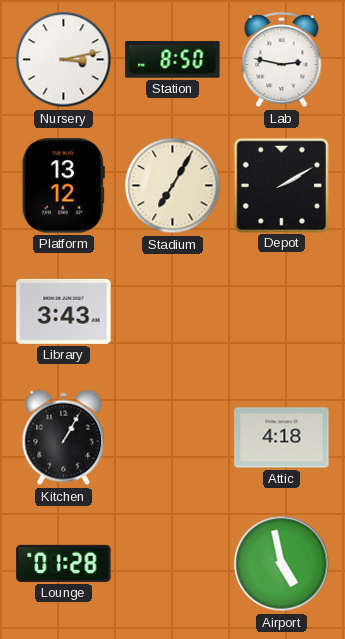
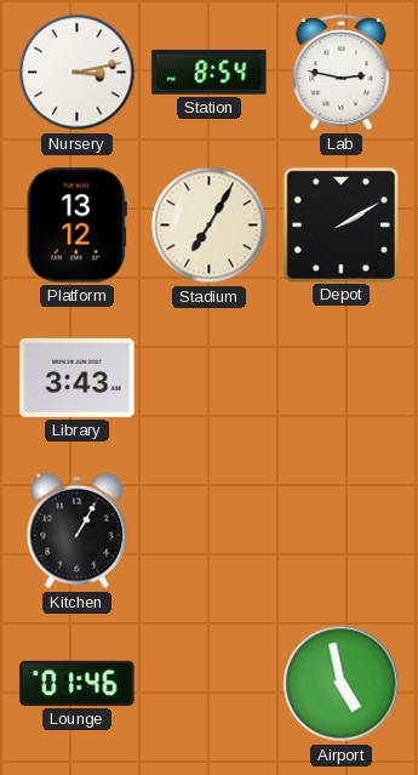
Station: 8:50 -> 8:54 (210, 73)
Attic: 4:18 -> none (282, 438)
Lounge: 01:28 -> 01:46 (78, 683)
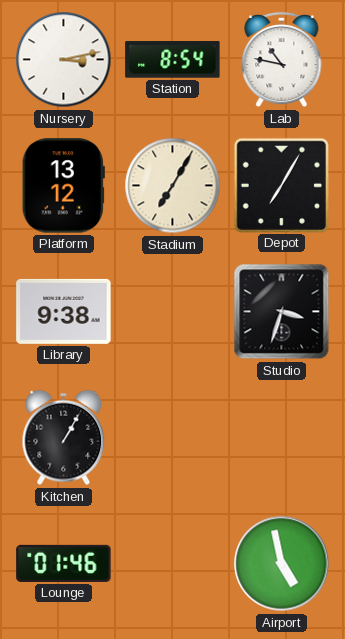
Lab: 2:47 -> 10:47 (282, 60)
Depot: 2:10 -> 7:05 (281, 185)
Library: 3:43 -> 9:38 (64, 311)
Studio: none -> 3:33 (282, 312)
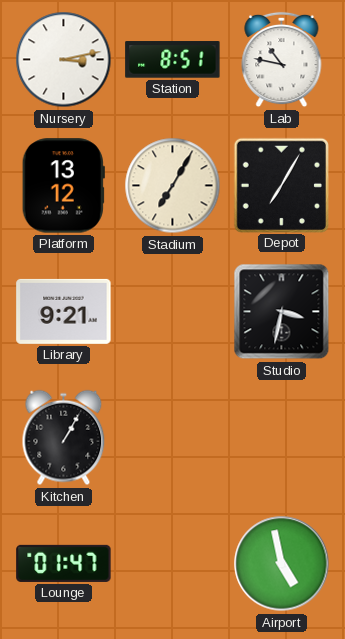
Station: 8:54 -> 8:51 (173, 60)
Library: 9:38 -> 9:21 (64, 311)
Studio: 3:33 -> 3:32 (282, 312)
Lounge: 01:46 -> 01:47 (64, 563)
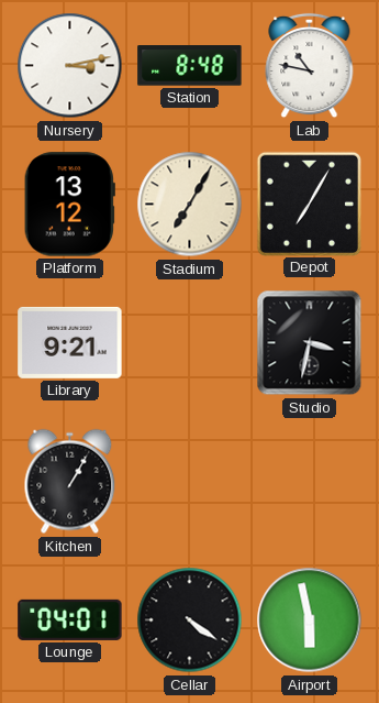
Station: 8:51 -> 8:48 (190, 66)
Lounge: 01:47 -> 04:01 (70, 619)
Cellar: none -> 4:21 (190, 620)
Airport: 4:58 -> 5:58 (310, 620)
